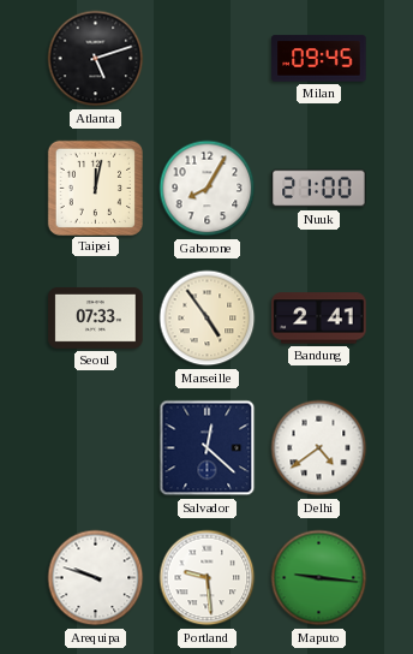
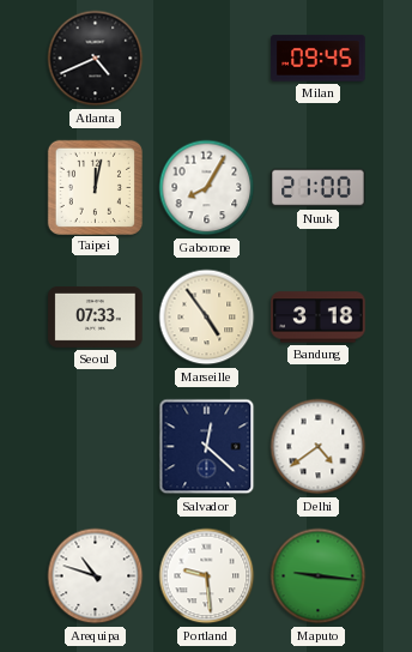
Atlanta: 5:12 -> 4:41 (96, 59)
Bandung: 2:41 -> 3:18 (319, 318)
Arequipa: 9:48 -> 10:48 (96, 576)
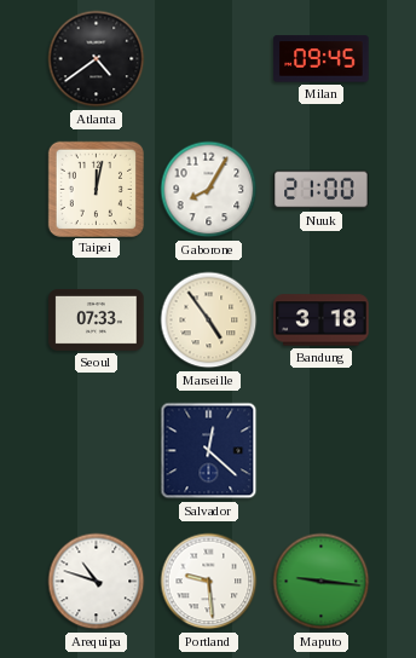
Atlanta: 4:41 -> 4:39 (97, 59)
Delhi: 4:39 -> none (319, 447)
